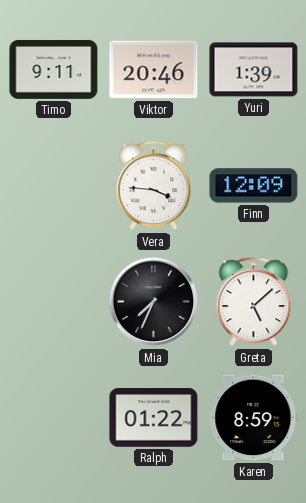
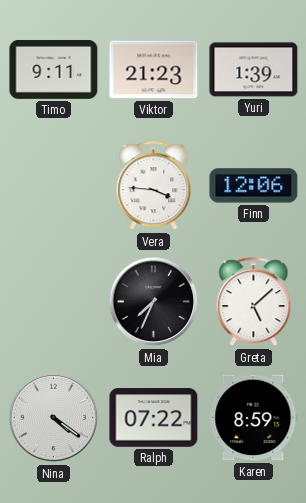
Viktor: 20:46 -> 21:23 (154, 70)
Finn: 12:09 -> 12:06 (254, 186)
Nina: none -> 4:21 (54, 418)
Ralph: 01:22 -> 07:22 (154, 418)
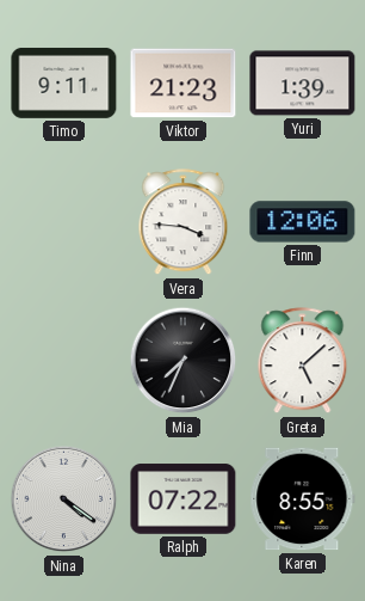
Karen: 8:59 -> 8:55 (303, 499)
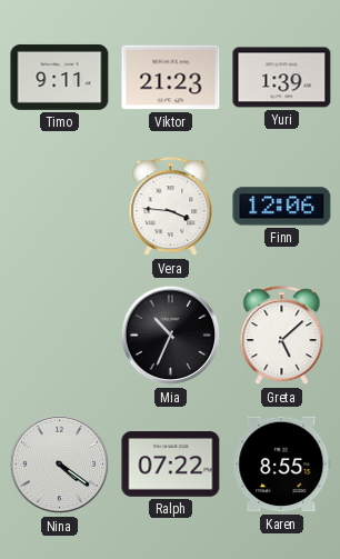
Mia: 7:34 -> 10:34 (171, 336)
